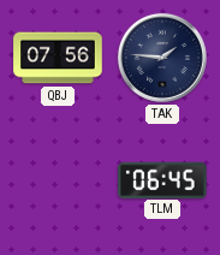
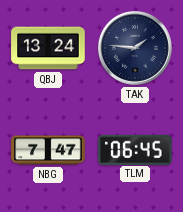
QBJ: 07:56 -> 13:24 (48, 48)
NBG: none -> 7:47 (48, 150)
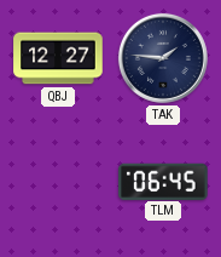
QBJ: 13:24 -> 12:27 (58, 58)
NBG: 7:47 -> none (48, 150)
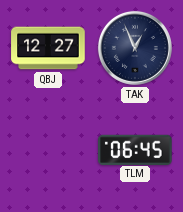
TAK: 1:46 -> 12:56 (135, 48)
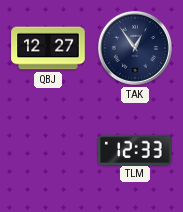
TAK: 12:56 -> 12:54 (135, 48)
TLM: 06:45 -> 12:33 (135, 149)
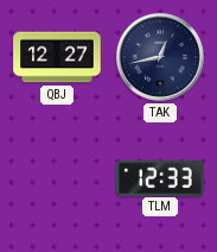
TAK: 12:54 -> 12:43 (160, 57)
